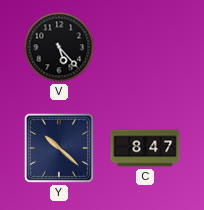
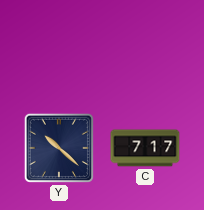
V: 5:23 -> none (59, 47)
C: 8:47 -> 7:17 (145, 148)
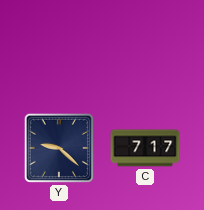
Y: 10:22 -> 9:22 (59, 148)
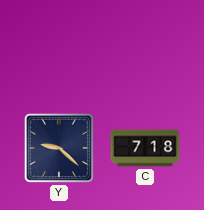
C: 7:17 -> 7:18 (145, 148)
